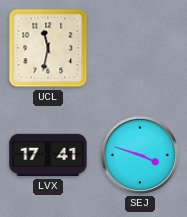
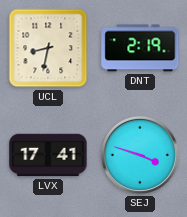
UCL: 11:32 -> 8:32 (48, 48)
DNT: none -> 2:19 (140, 48)
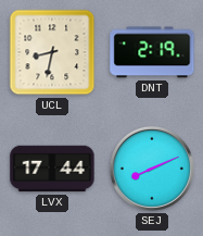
LVX: 17:41 -> 17:44 (52, 169)
SEJ: 3:48 -> 8:11 (152, 169)
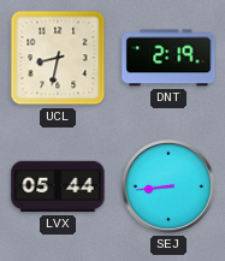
LVX: 17:44 -> 05:44 (58, 186)
SEJ: 8:11 -> 8:44 (168, 186)
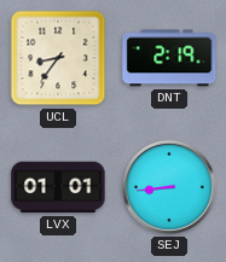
UCL: 8:32 -> 8:36 (58, 58)
LVX: 05:44 -> 01:01 (58, 187)
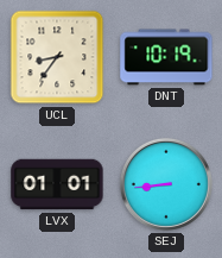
DNT: 2:19 -> 10:19 (166, 57)
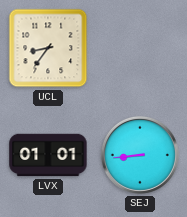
DNT: 10:19 -> none (166, 57)
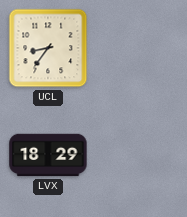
LVX: 01:01 -> 18:29 (48, 155)
SEJ: 8:44 -> none (140, 155)
